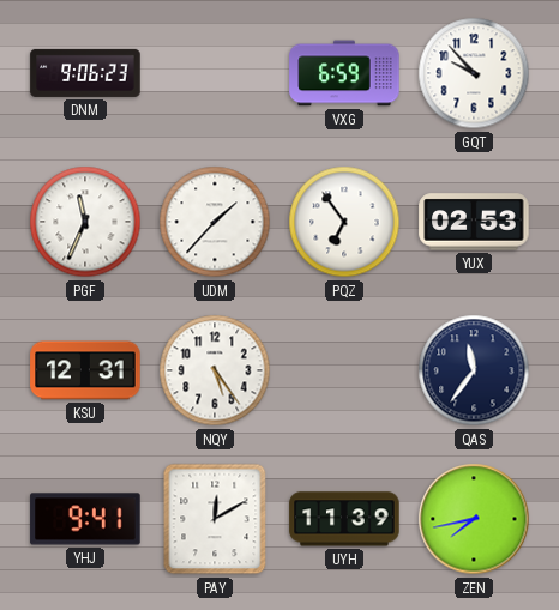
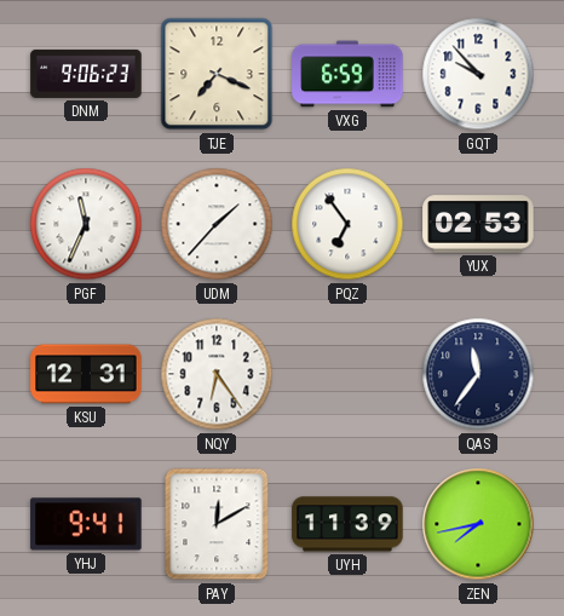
TJE: none -> 7:19 (217, 74)
NQY: 5:24 -> 6:24 (217, 374)
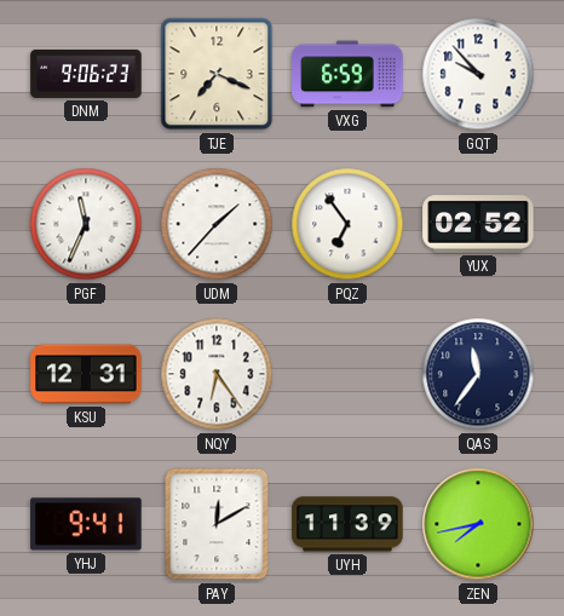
YUX: 02:53 -> 02:52 (478, 224)
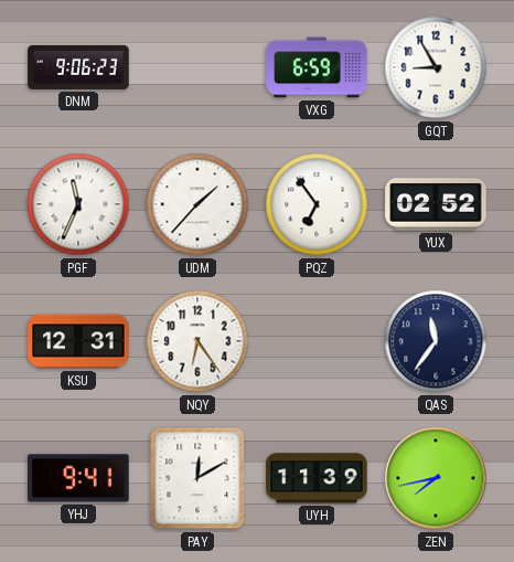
TJE: 7:19 -> none (217, 74)
GQT: 9:53 -> 8:55 (436, 67)
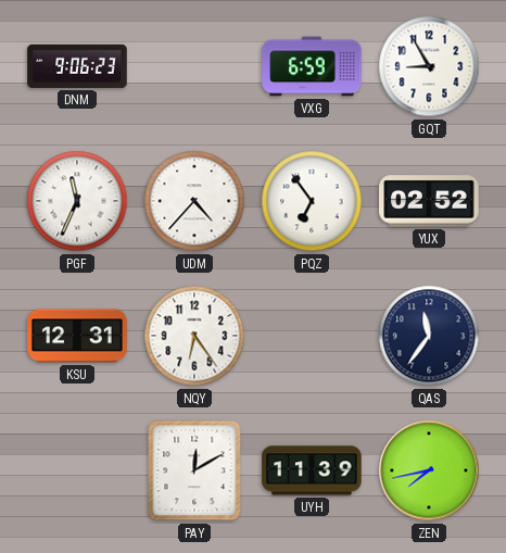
UDM: 1:37 -> 4:37 (194, 201)
YHJ: 9:41 -> none (78, 478)
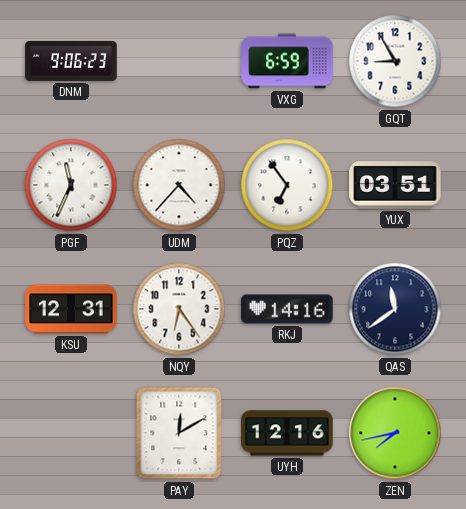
YUX: 02:52 -> 03:51 (395, 185)
RKJ: none -> 14:16 (287, 309)
QAS: 11:36 -> 11:39 (395, 309)
UYH: 11:39 -> 12:16 (287, 433)
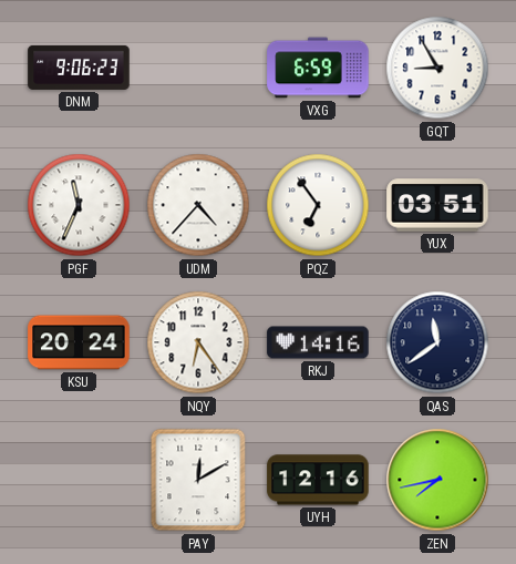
KSU: 12:31 -> 20:24 (79, 342)
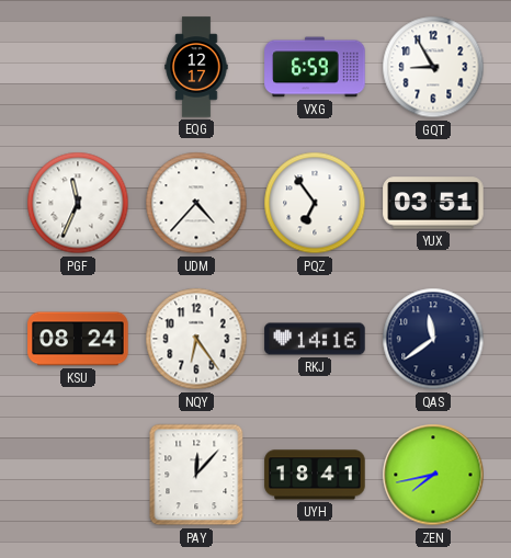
DNM: 9:06 -> none (79, 68)
EQG: none -> 12:17 (196, 67)
KSU: 20:24 -> 08:24 (78, 339)
PAY: 12:10 -> 12:07 (196, 475)
UYH: 12:16 -> 18:41 (315, 475)
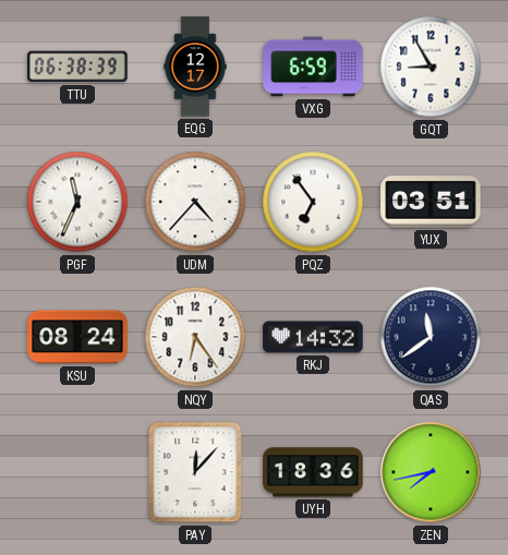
TTU: none -> 06:38 (77, 67)
RKJ: 14:16 -> 14:32 (313, 337)
UYH: 18:41 -> 18:36 (313, 472)
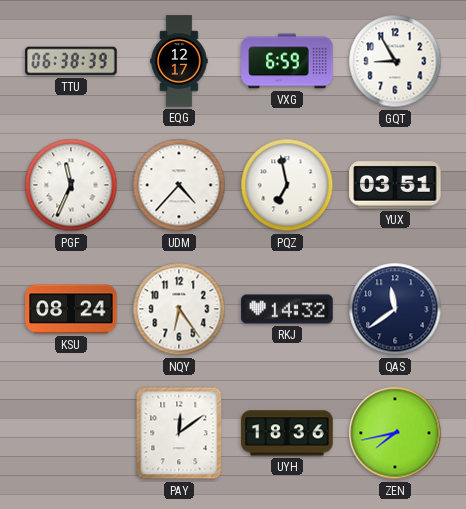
PQZ: 6:54 -> 6:58 (287, 185)
PAY: 12:07 -> 12:09 (179, 433)
